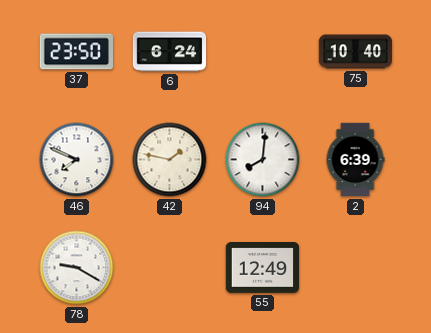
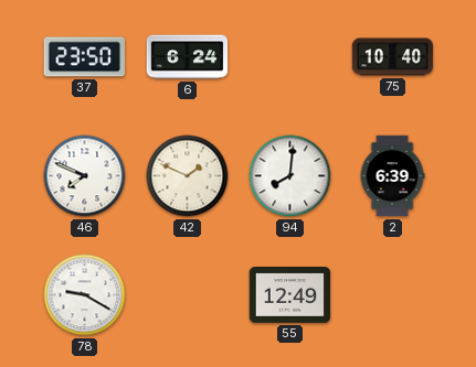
42: 1:47 -> 1:49 (188, 176)
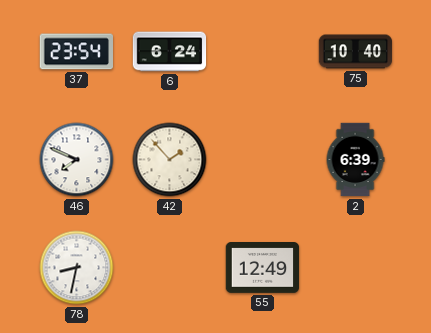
37: 23:50 -> 23:54 (76, 52)
42: 1:49 -> 1:53 (170, 160)
94: 8:01 -> none (290, 176)
78: 9:20 -> 8:32 (77, 268)
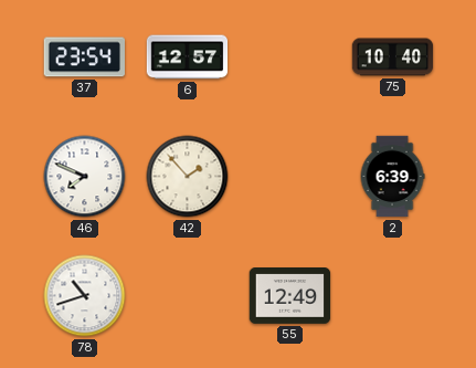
6: 6:24 -> 12:57 (188, 57)
78: 8:32 -> 10:42 (85, 296)
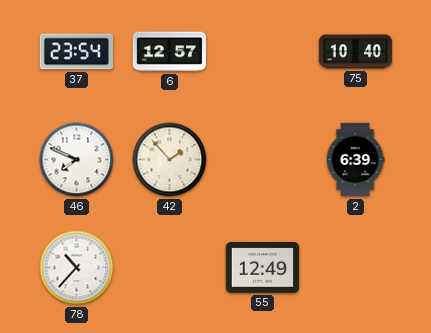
78: 10:42 -> 10:37 (77, 268)
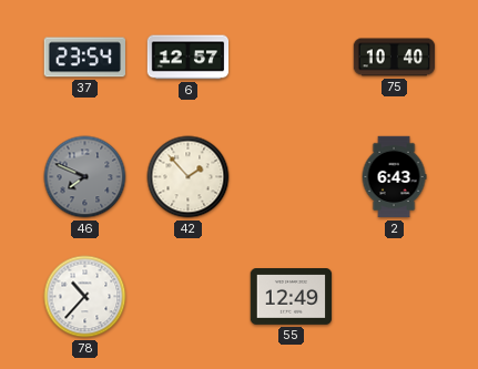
46 dial: white -> grey (85, 177)
2: 6:39 -> 6:43 (394, 177)
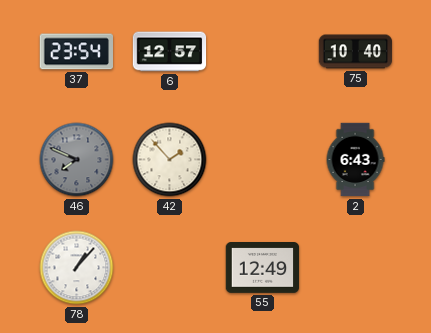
78: 10:37 -> 1:07 (77, 268)
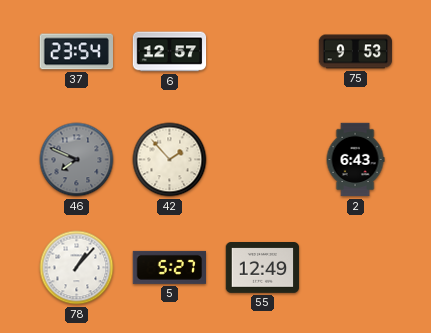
75: 10:40 -> 9:53 (356, 52)
5: none -> 5:27 (169, 267)
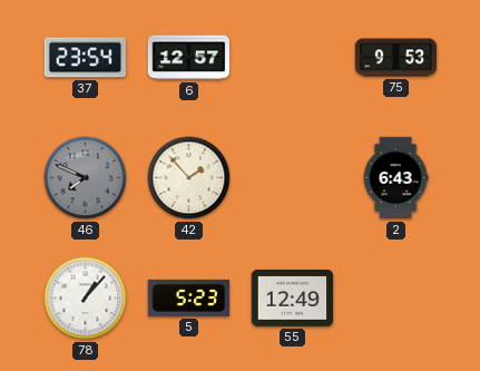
5: 5:27 -> 5:23 (188, 297)
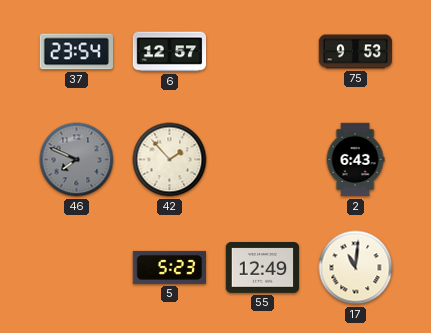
78: 1:07 -> none (86, 299)
17: none -> 11:01 (356, 268)
